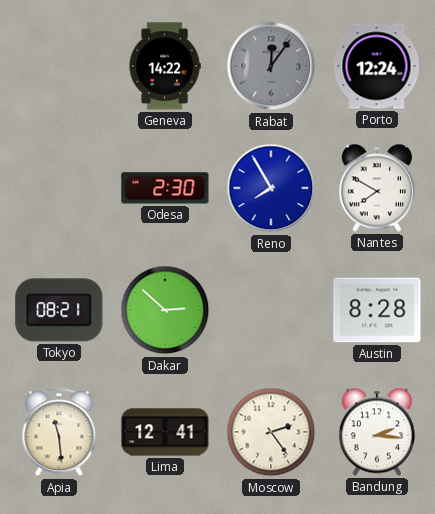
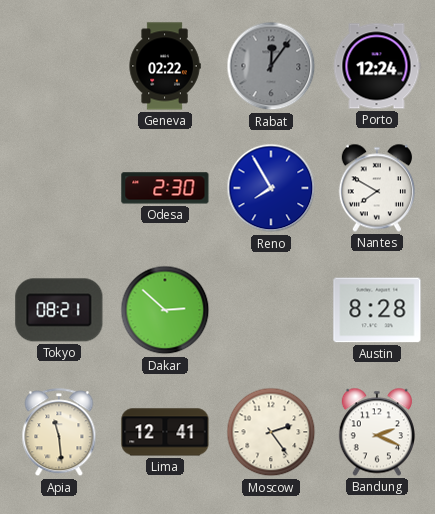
Geneva: 14:22 -> 02:22 (165, 66)
Bandung: 2:16 -> 2:19 (377, 432)
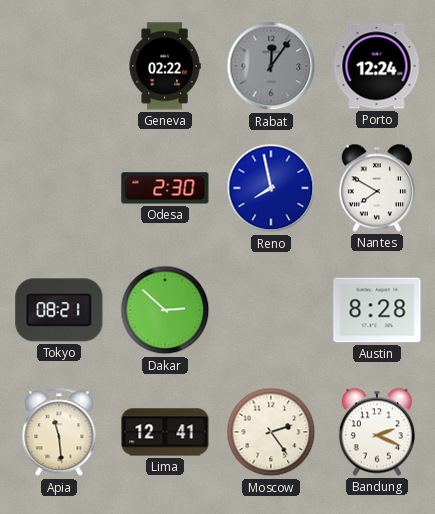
Reno: 7:55 -> 7:58 (271, 188)
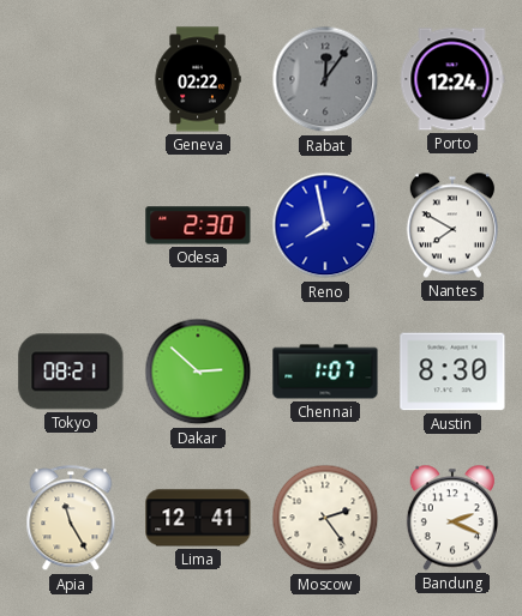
Chennai: none -> 1:07 (325, 372)
Austin: 8:28 -> 8:30 (452, 372)
Apia: 11:29 -> 11:25 (71, 519)
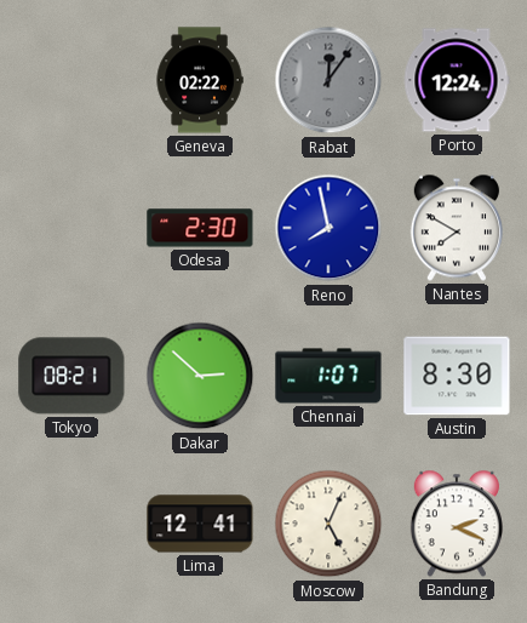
Apia: 11:25 -> none (71, 519)
Moscow: 2:24 -> 5:04 (328, 524)
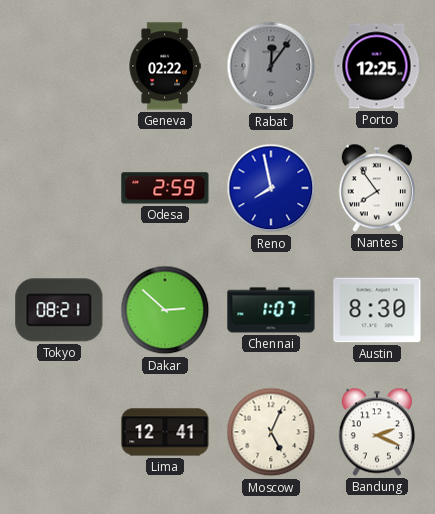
Porto: 12:24 -> 12:25 (377, 66)
Odesa: 2:30 -> 2:59 (165, 188)
Nantes: 7:50 -> 7:54 (377, 188)
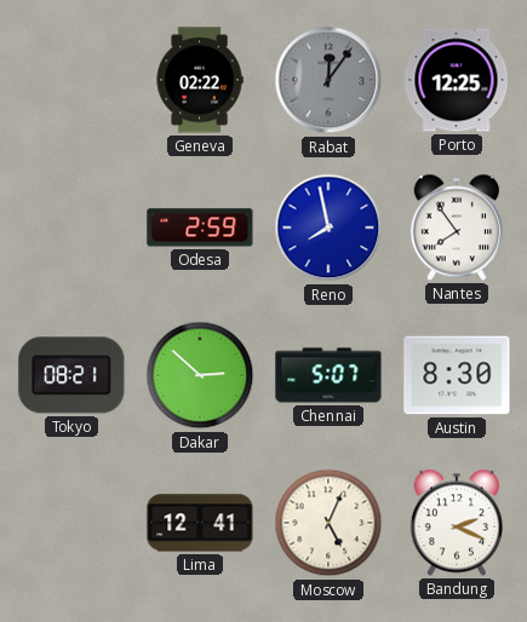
Chennai: 1:07 -> 5:07 (328, 375)
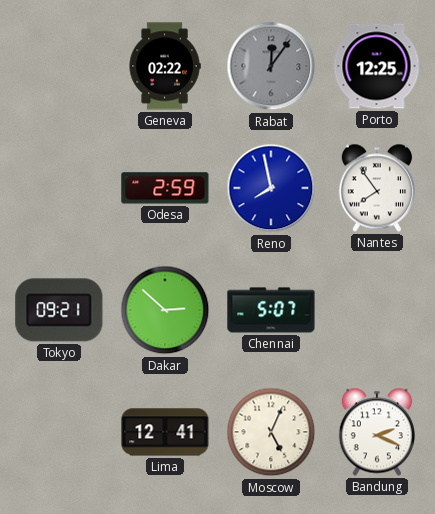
Tokyo: 08:21 -> 09:21 (59, 310)
Austin: 8:30 -> none (457, 375)
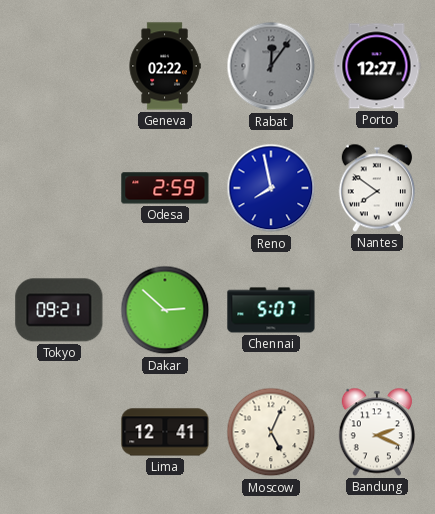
Porto: 12:25 -> 12:27 (377, 66)
Nantes: 7:54 -> 7:51 (377, 188)
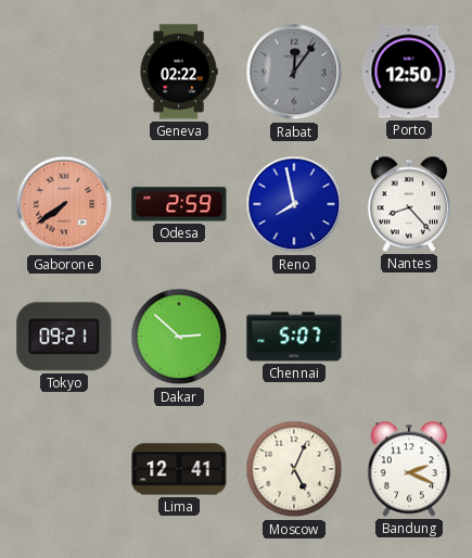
Porto: 12:27 -> 12:50 (409, 72)
Gaborone: none -> 7:39 (64, 204)
Nantes: 7:51 -> 8:23 (409, 204)
